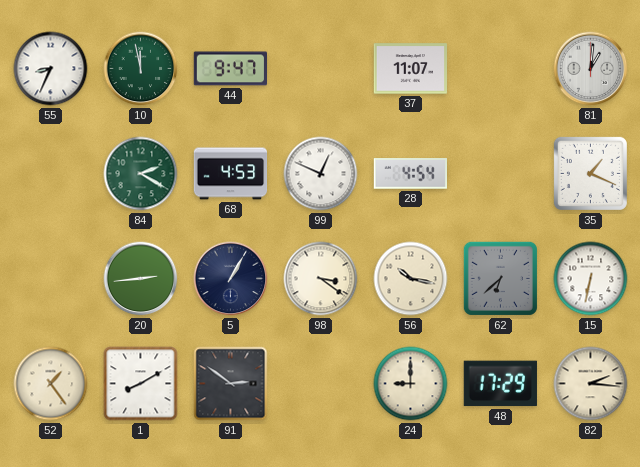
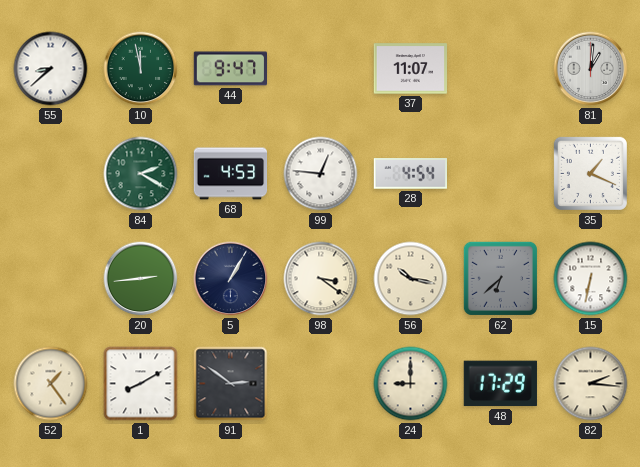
55: 8:34 -> 8:38 (51, 69)
99: 12:49 -> 12:46 (321, 174)
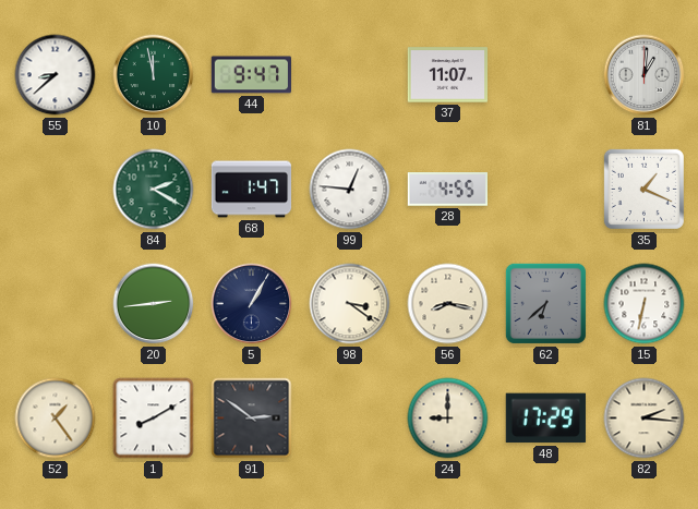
68: 4:53 -> 1:47 (252, 190)
28: 4:54 -> 4:55 (447, 190)
56: 10:17 -> 8:17 (448, 304)
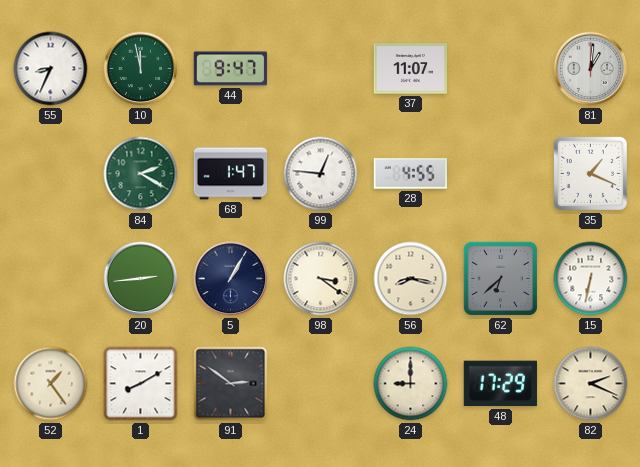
55: 8:38 -> 8:34 (51, 69)
82: 2:16 -> 2:19 (591, 384)
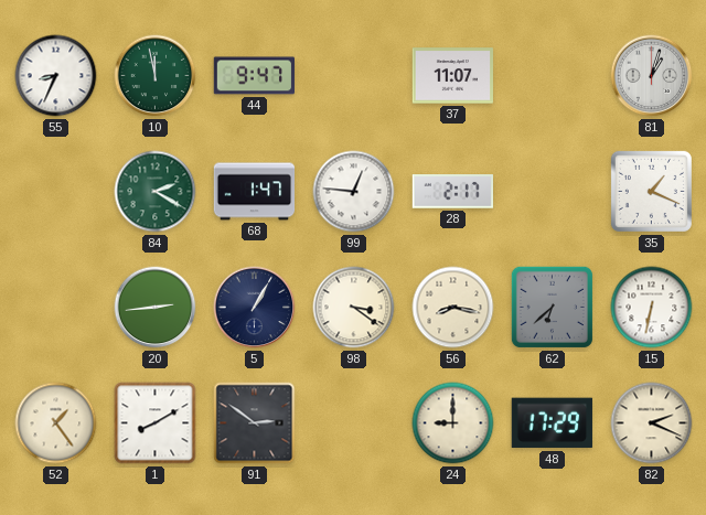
81: 1:01 -> 1:03 (652, 76)
28: 4:55 -> 2:17 (452, 192)
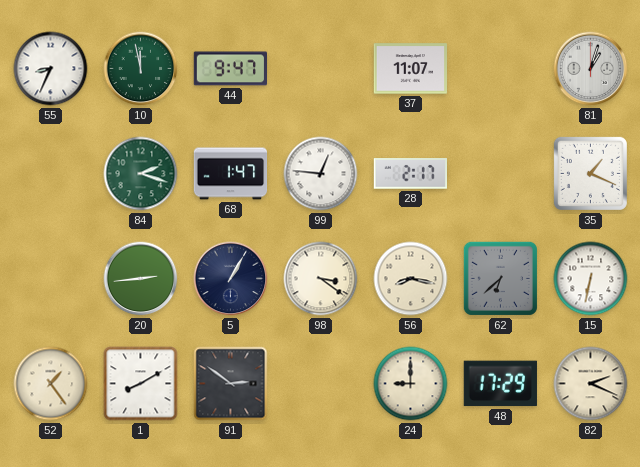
84: 2:20 -> 2:18 (141, 174)
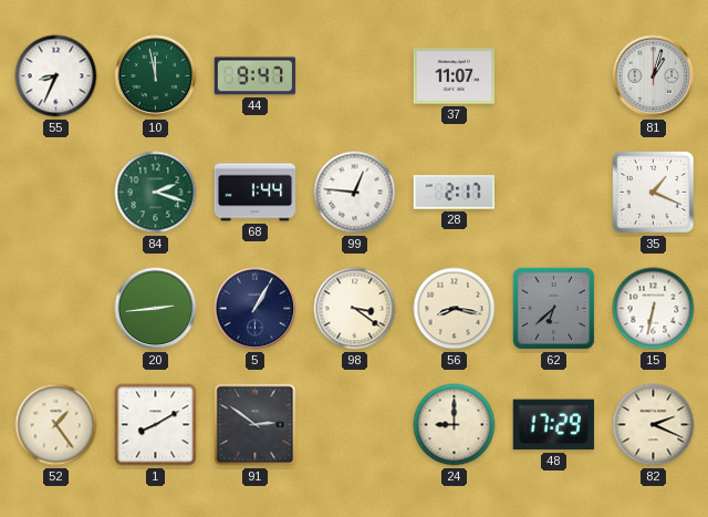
68: 1:47 -> 1:44 (256, 193)
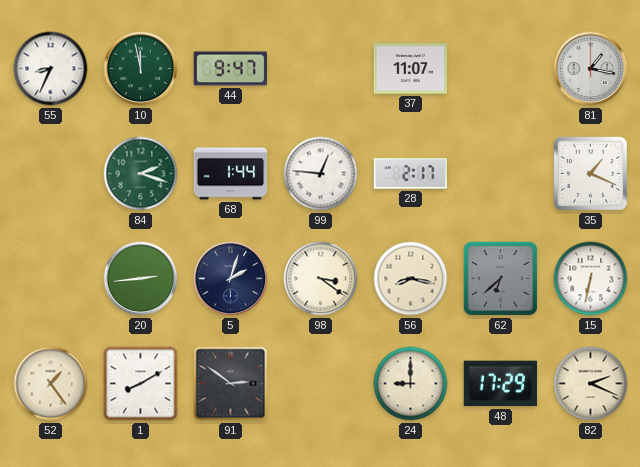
81: 1:03 -> 1:17 (591, 69)
5: 1:05 -> 2:03 (231, 279)
